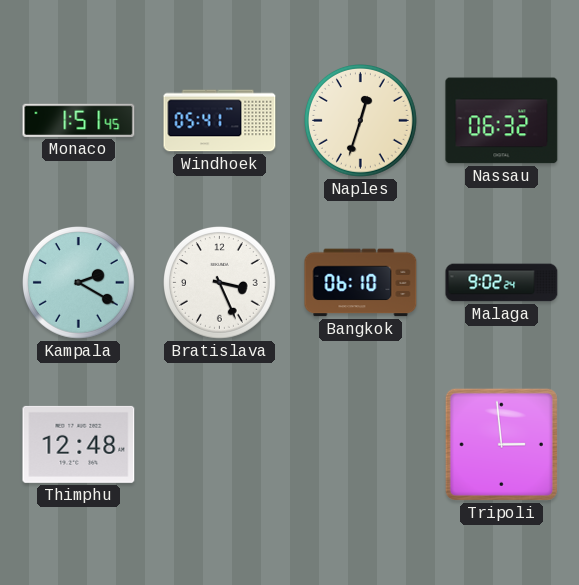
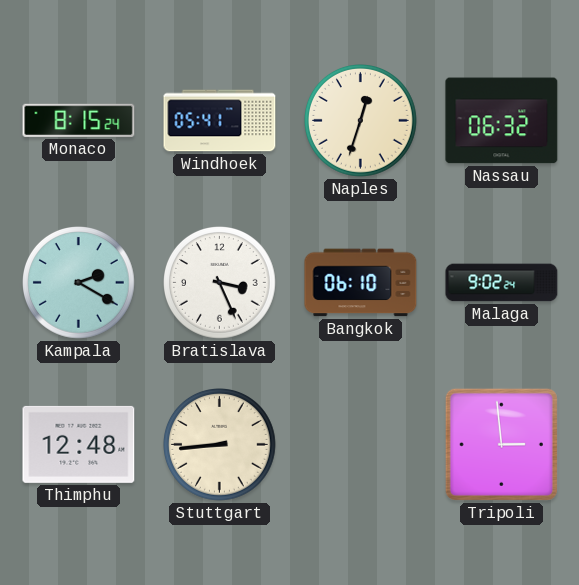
Monaco: 1:51 -> 8:15 (79, 120)
Stuttgart: none -> 8:44 (220, 445)
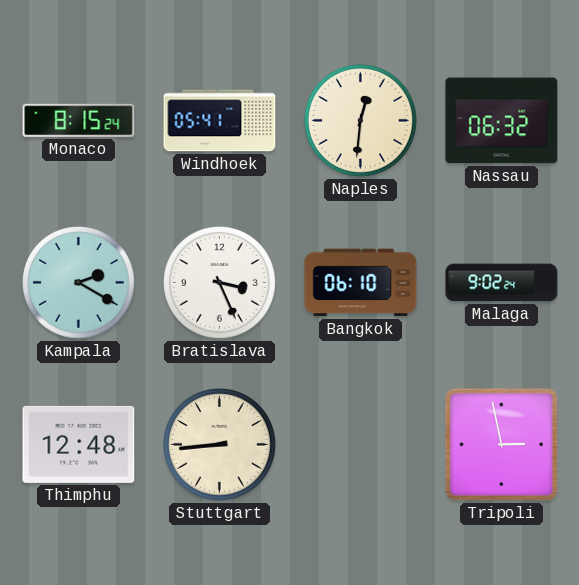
Naples: 12:33 -> 12:31 (361, 121)
Tripoli: 2:59 -> 2:58 (501, 444)
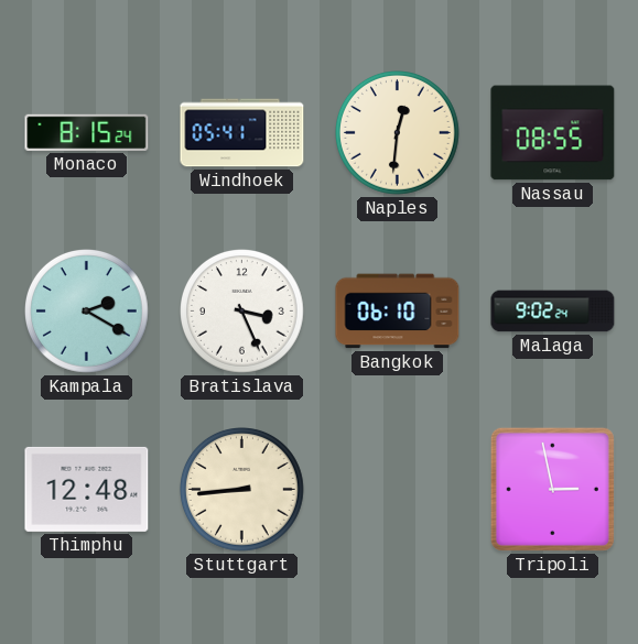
Nassau: 06:32 -> 08:55 (553, 133)
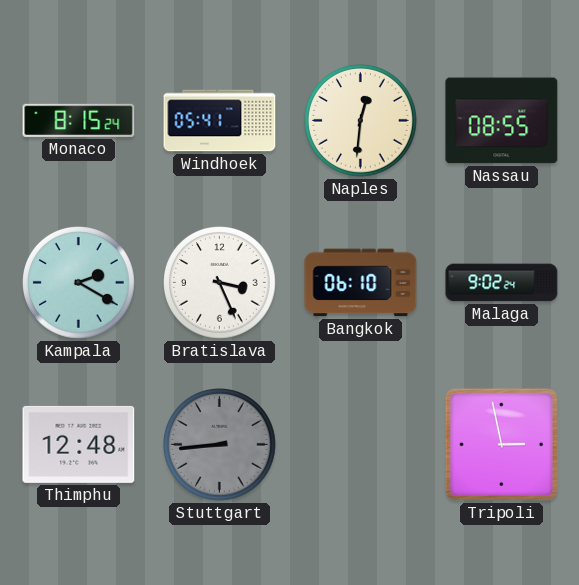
Stuttgart dial: cream -> grey (220, 445)
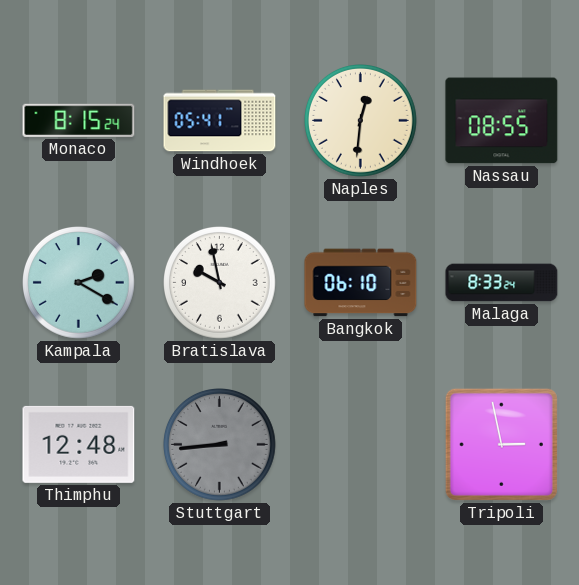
Bratislava: 3:26 -> 9:58 (220, 283)
Malaga: 9:02 -> 8:33 (502, 283)
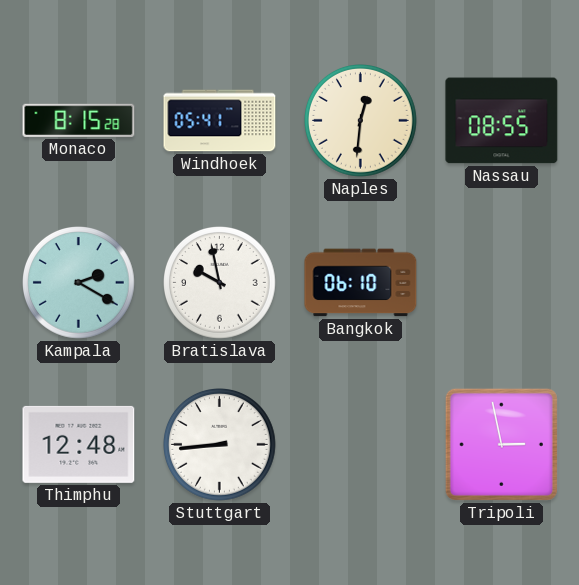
Monaco: 8:15:24 -> 8:15:28 (79, 120)
Malaga: 8:33 -> none (502, 283)
Stuttgart dial: grey -> white (220, 445)
